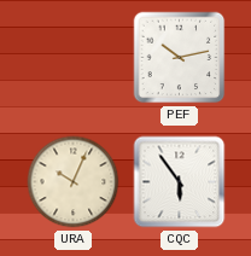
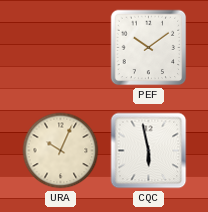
PEF: 10:13 -> 10:09 (149, 48)
CQC: 5:54 -> 5:58 (149, 151)
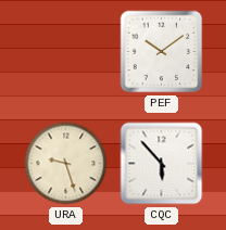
URA: 10:04 -> 9:27 (66, 164)
CQC: 5:58 -> 5:53 (162, 164)
